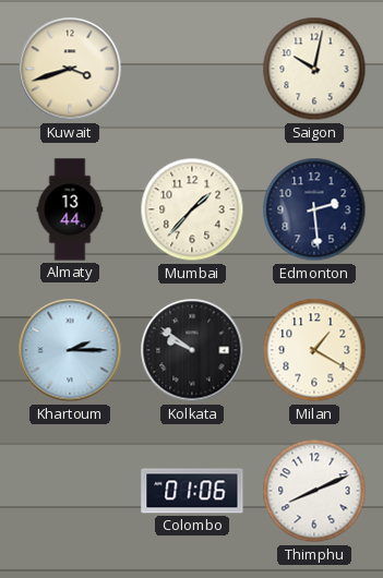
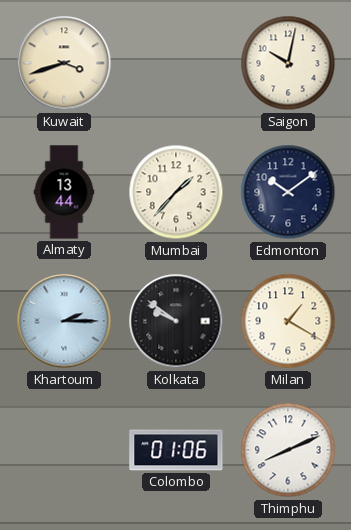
Edmonton: 2:29 -> 10:09 (288, 192)
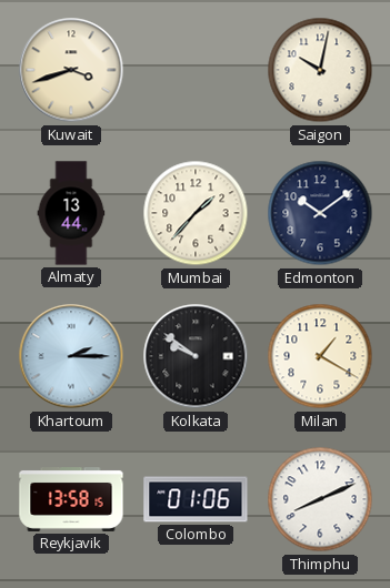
Reykjavik: none -> 13:58 (71, 500)
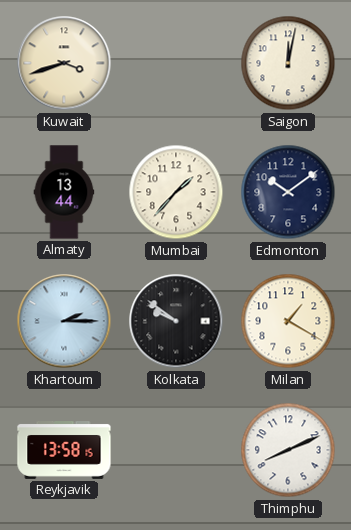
Saigon: 10:02 -> 12:02 (288, 63)
Colombo: 01:06 -> none (196, 499)
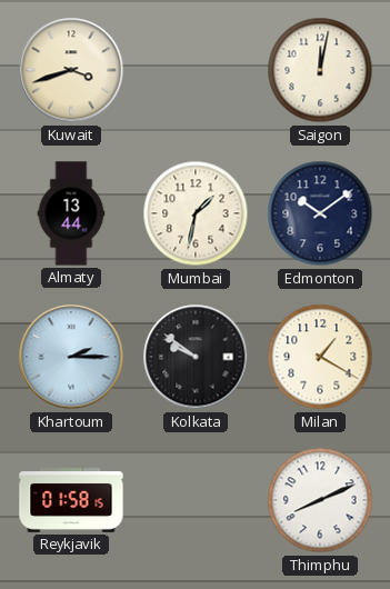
Mumbai: 1:37 -> 1:32 (196, 213)
Reykjavik: 13:58 -> 01:58 (71, 501)
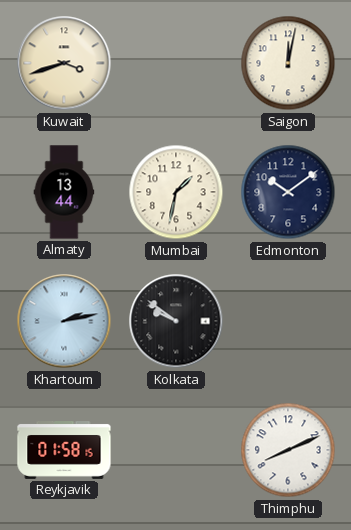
Khartoum: 2:15 -> 2:13 (64, 321)
Milan: 1:20 -> none (320, 357)
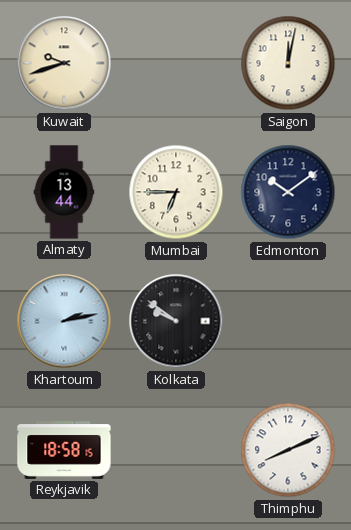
Kuwait: 3:42 -> 9:42 (64, 63)
Mumbai: 1:32 -> 6:45 (176, 192)
Reykjavik: 01:58 -> 18:58 (64, 451)
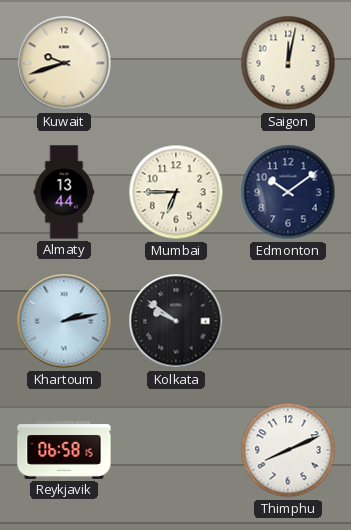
Reykjavik: 18:58 -> 06:58 (64, 451)
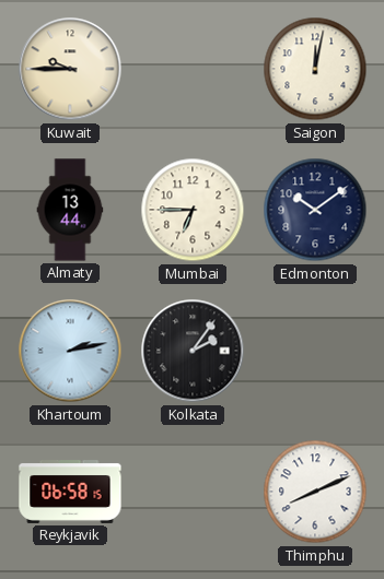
Kuwait: 9:42 -> 9:45 (70, 69)
Kolkata: 9:51 -> 2:06 (193, 351)
